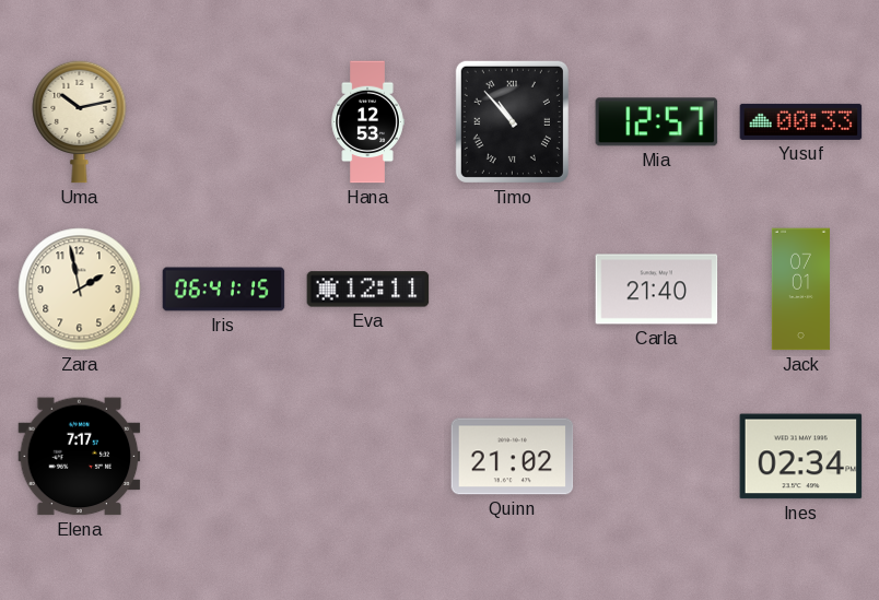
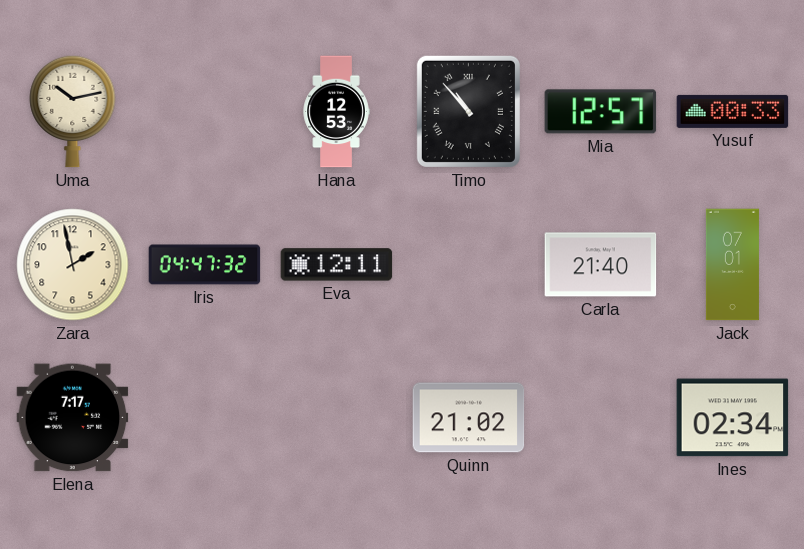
Iris: 06:41 -> 04:47 (205, 265)
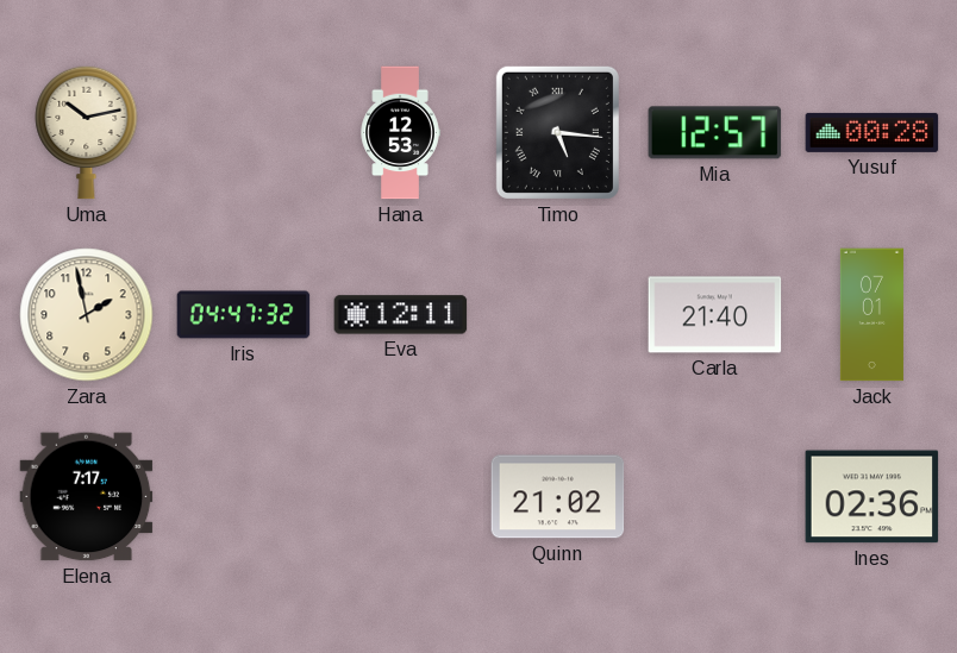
Timo: 10:53 -> 5:16 (557, 132)
Yusuf: 00:33 -> 00:28 (872, 132)
Ines: 02:34 -> 02:36 (872, 497)
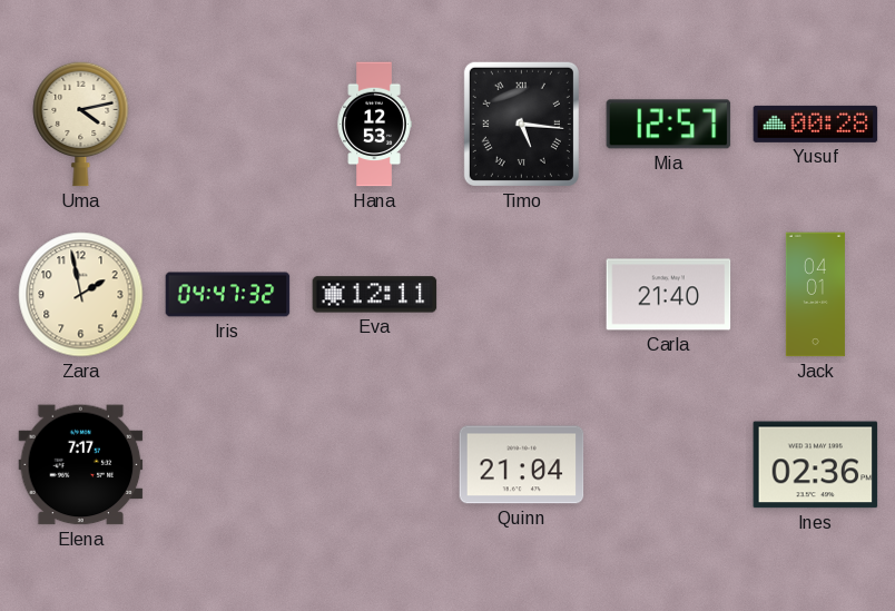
Uma: 10:13 -> 4:13 (81, 124)
Jack: 07:01 -> 04:01 (815, 295)
Quinn: 21:02 -> 21:04 (522, 465)
